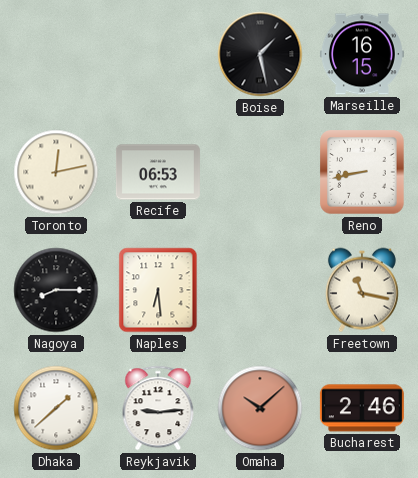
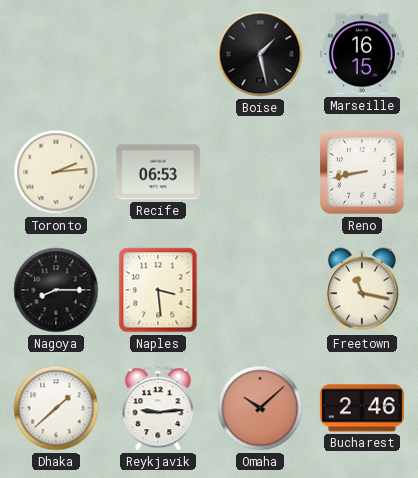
Toronto: 12:13 -> 2:14 (56, 172)
Naples: 6:29 -> 3:29 (158, 290)
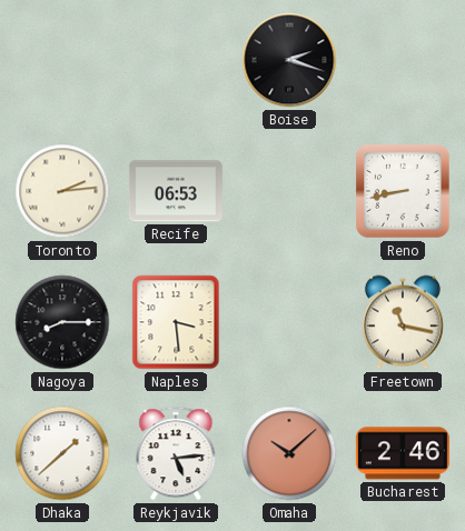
Boise: 1:28 -> 2:18 (289, 60)
Marseille: 16:15 -> none (362, 54)
Reykjavik: 9:14 -> 5:14 (176, 453)
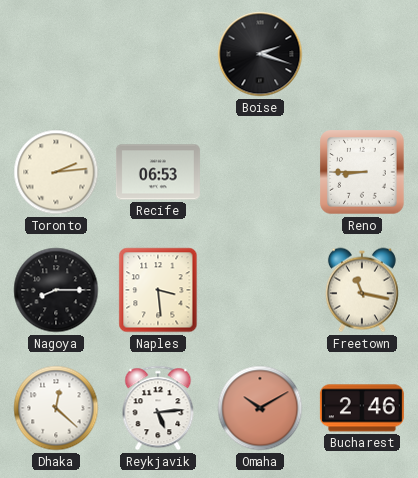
Reno: 8:43 -> 8:45 (362, 172)
Dhaka: 1:38 -> 12:22 (56, 408)
Omaha: 10:08 -> 10:10 (260, 408)
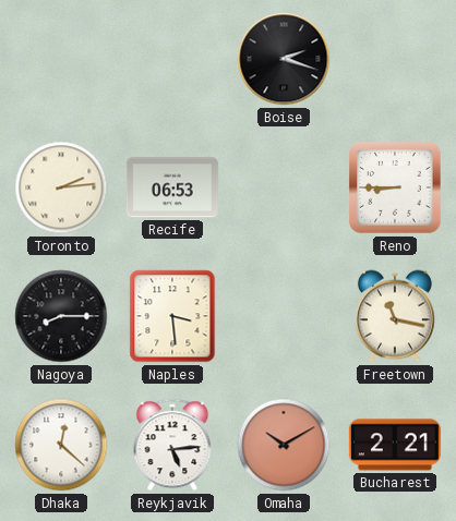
Bucharest: 2:46 -> 2:21 (395, 445)
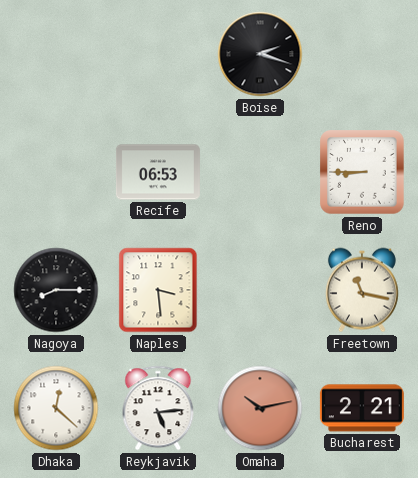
Toronto: 2:14 -> none (61, 187)
Omaha: 10:10 -> 10:13 (260, 408)
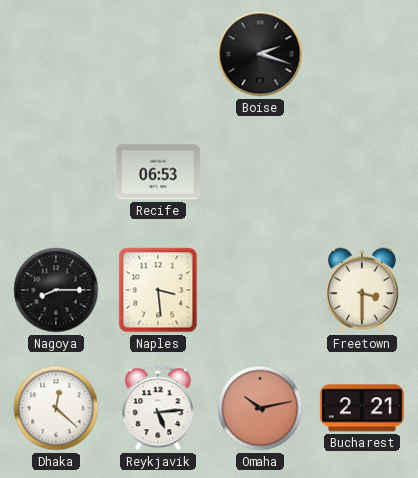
Reno: 8:45 -> none (362, 172)
Freetown: 11:17 -> 3:30 (362, 290)
